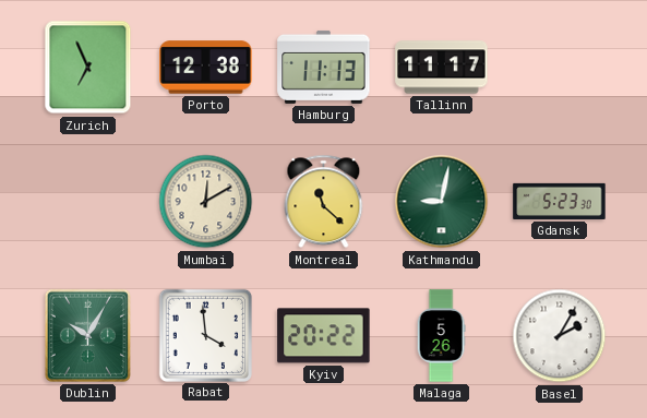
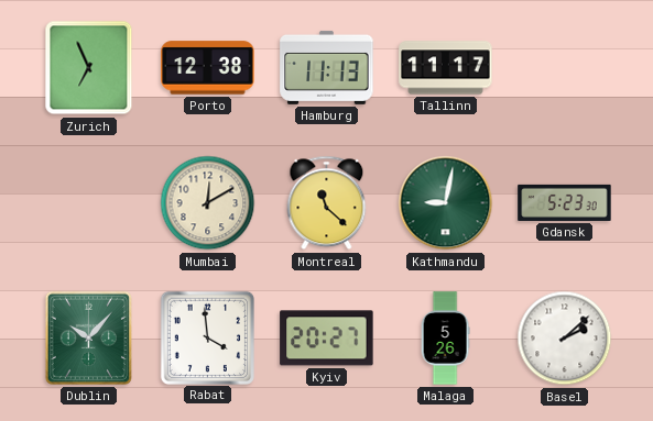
Dublin: 10:05 -> 10:07 (88, 337)
Kyiv: 20:22 -> 20:27 (327, 339)
Basel: 2:05 -> 2:08 (565, 339)
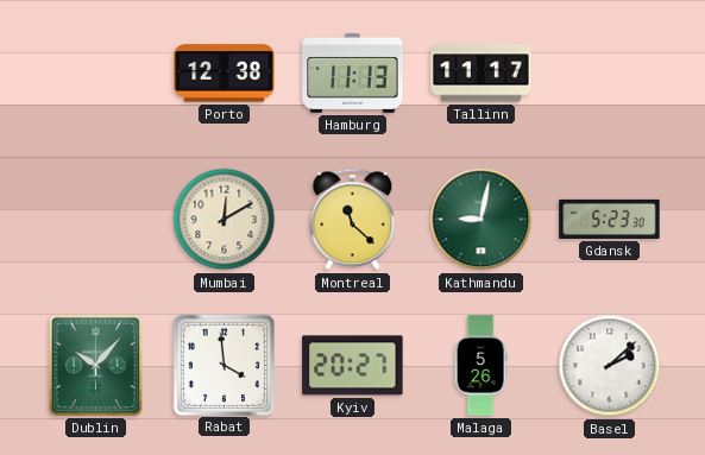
Zurich: 6:56 -> none (89, 68)
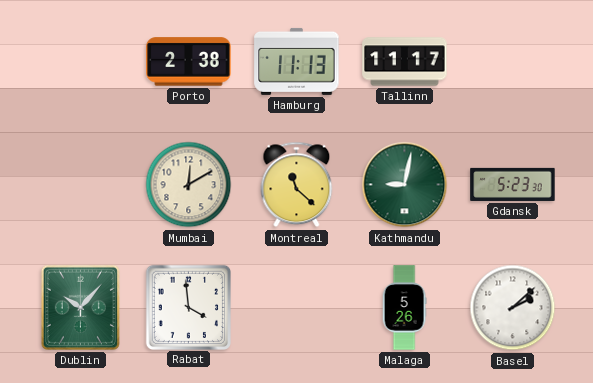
Porto: 12:38 -> 2:38 (189, 62)
Kyiv: 20:27 -> none (353, 366)
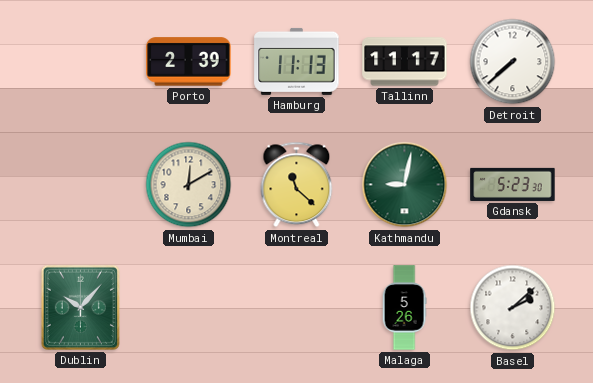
Porto: 2:38 -> 2:39 (189, 62)
Detroit: none -> 7:38 (513, 62)
Rabat: 3:59 -> none (188, 307)
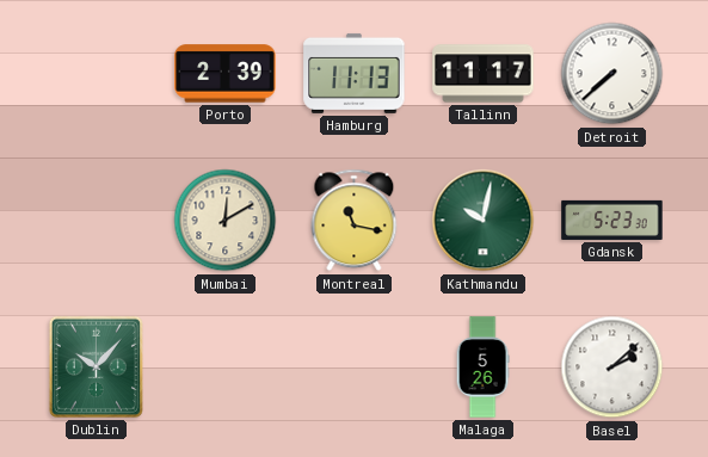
Montreal: 11:22 -> 11:17 (355, 221)
Kathmandu: 9:02 -> 10:02 (484, 221)
